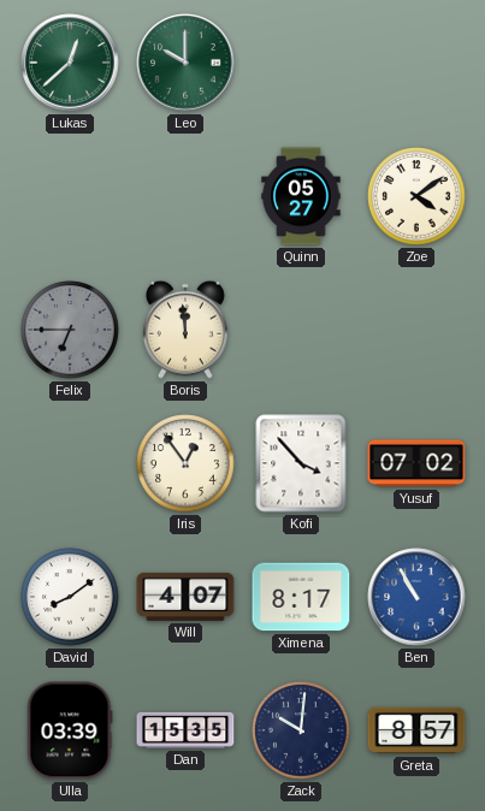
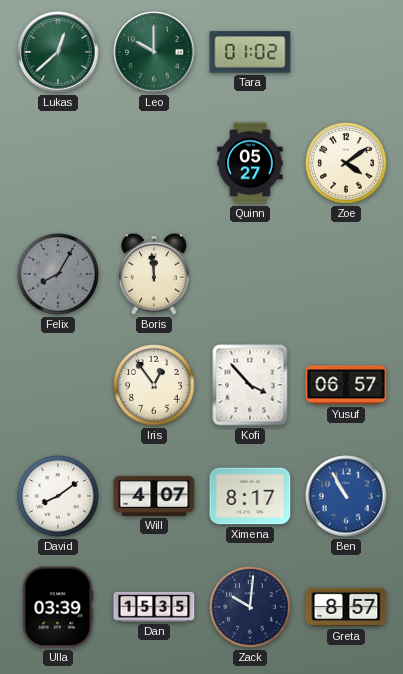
Tara: none -> 01:02 (250, 52)
Felix: 6:45 -> 8:05 (58, 274)
Yusuf: 07:02 -> 06:57 (346, 385)
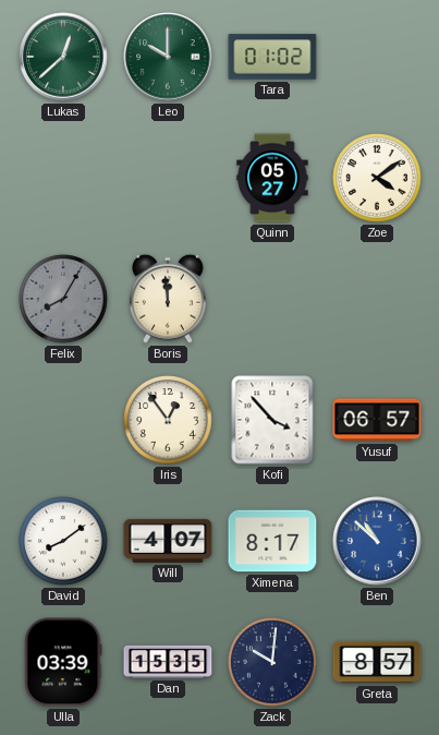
Ben: 10:55 -> 10:52 (377, 541)
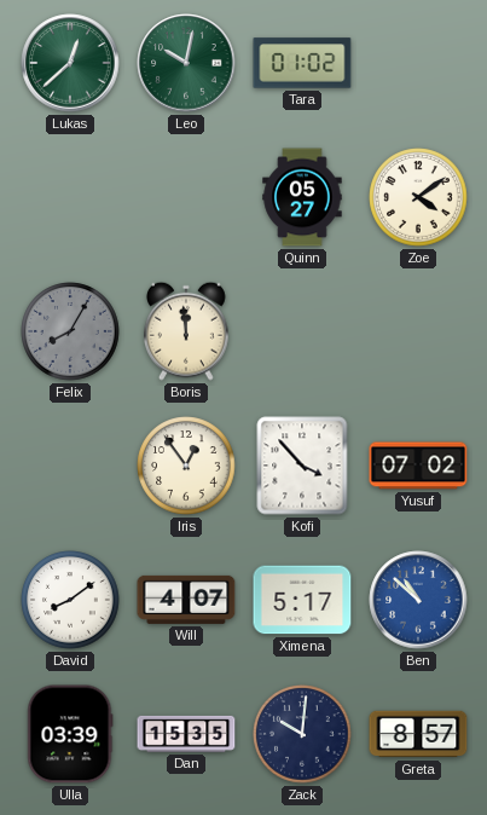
Leo: 10:00 -> 10:02 (186, 63)
Yusuf: 06:57 -> 07:02 (418, 466)
Ximena: 8:17 -> 5:17 (302, 600)
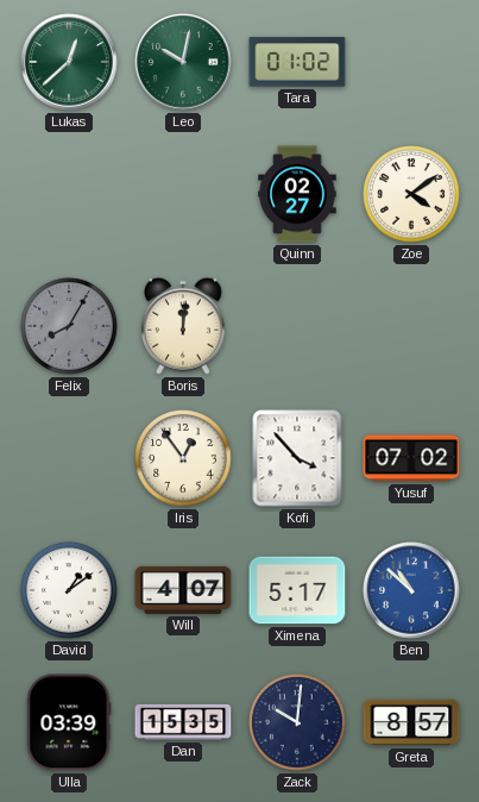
Quinn: 05:27 -> 02:27 (297, 194)
Boris: 11:59 -> 12:01 (184, 326)
David: 8:09 -> 1:09 (69, 590)
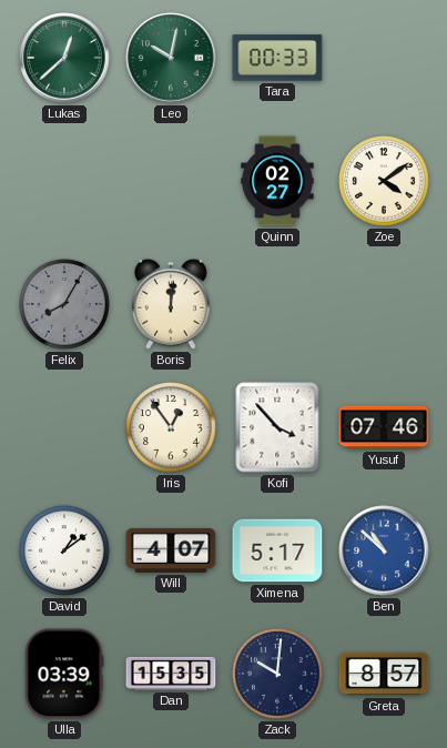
Tara: 01:02 -> 00:33 (277, 58)
Yusuf: 07:02 -> 07:46 (384, 427)
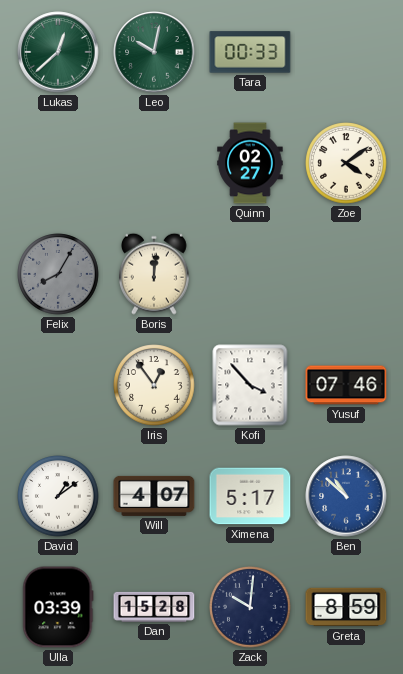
Dan: 15:35 -> 15:28 (154, 607)
Greta: 8:57 -> 8:59 (346, 607)
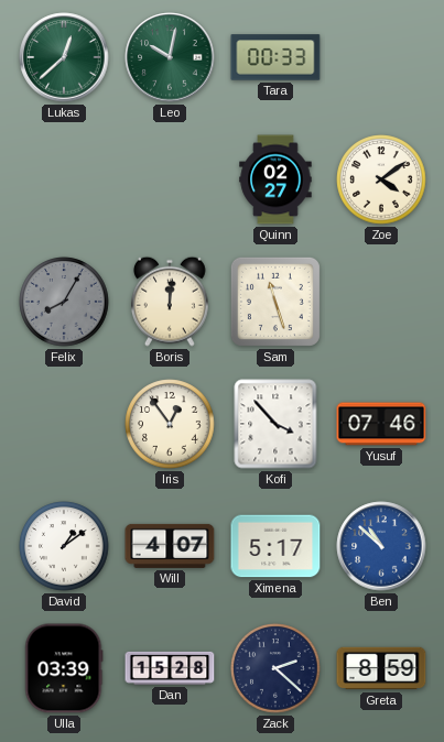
Sam: none -> 11:27 (275, 302)
Zack: 10:01 -> 2:22 (275, 668)
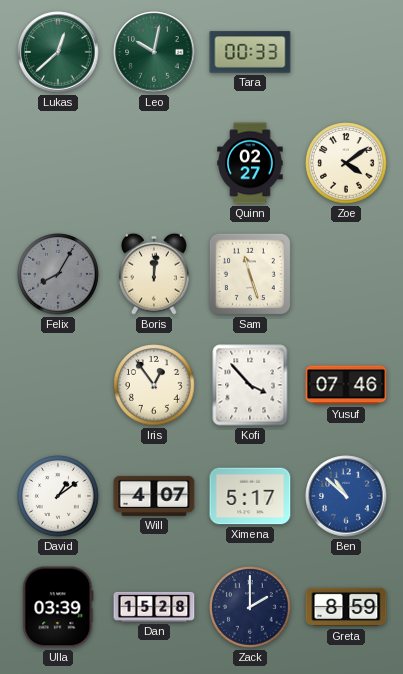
Zack: 2:22 -> 2:00 (250, 607)
